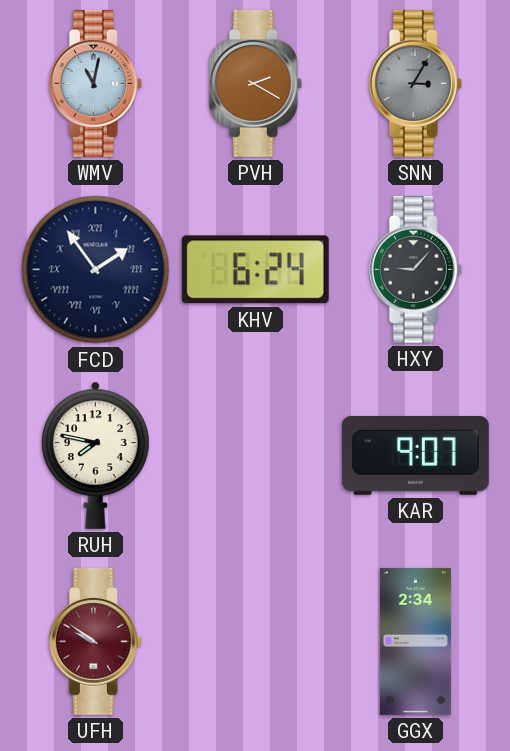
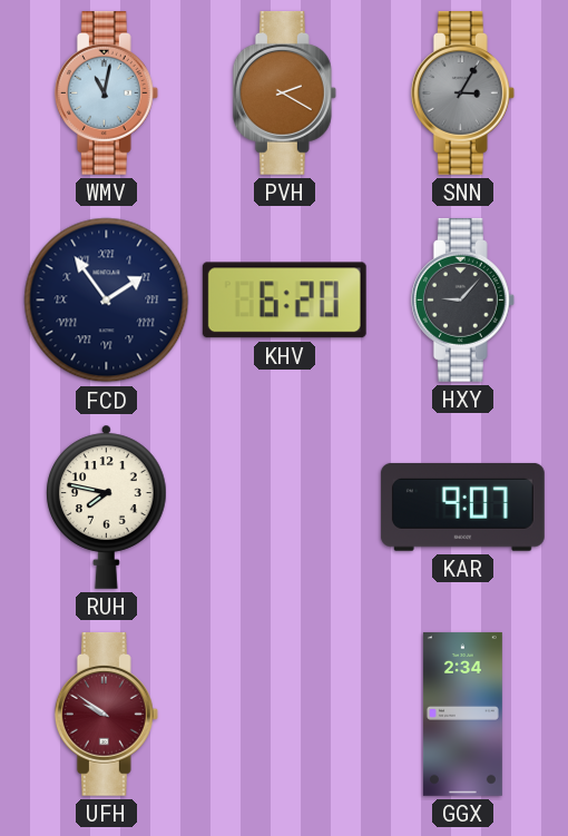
KHV: 6:24 -> 6:20 (284, 301)
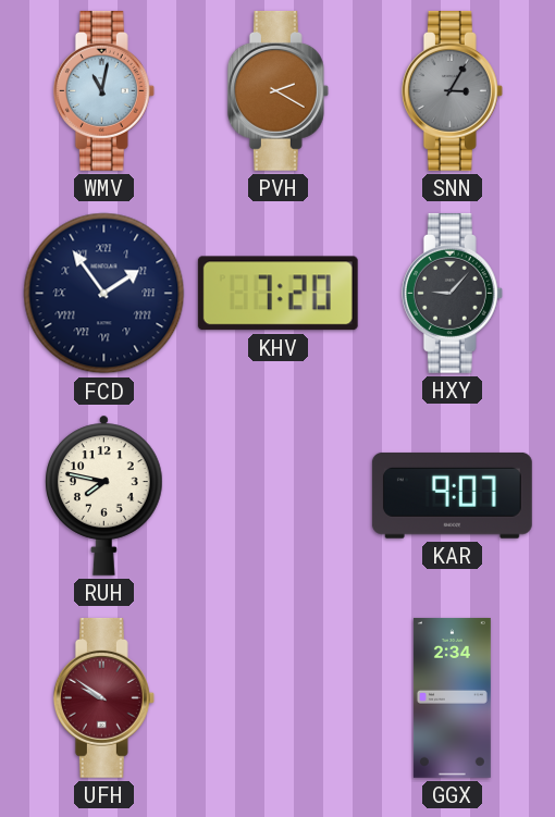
KHV: 6:20 -> 7:20 (277, 294)
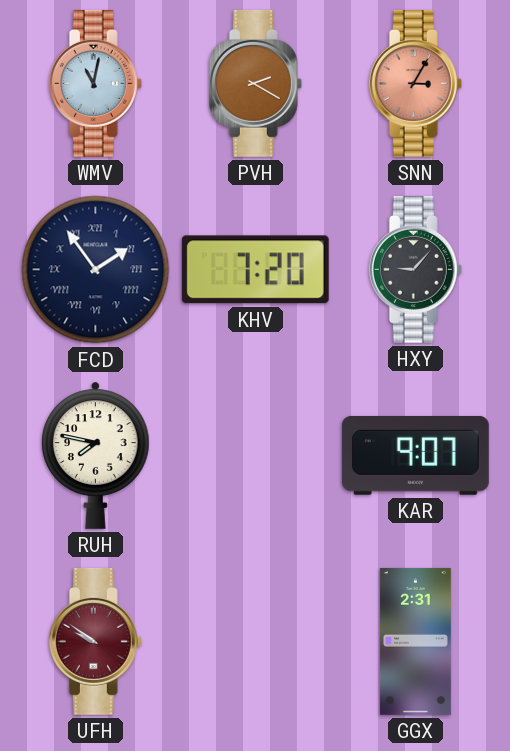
SNN dial: grey -> salmon (415, 83)
GGX: 2:34 -> 2:31 (415, 642)
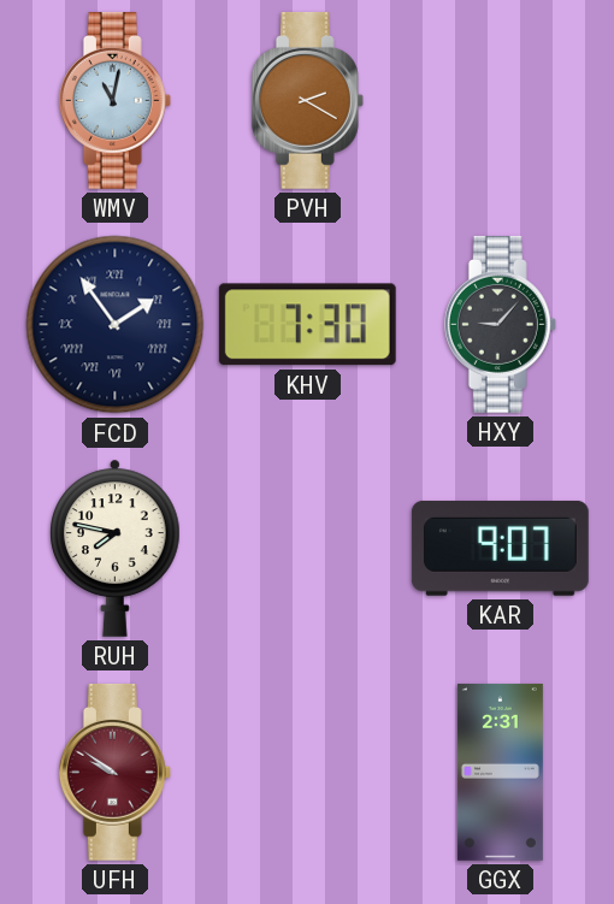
SNN: 3:05 -> none (415, 83)
KHV: 7:20 -> 7:30 (307, 325)
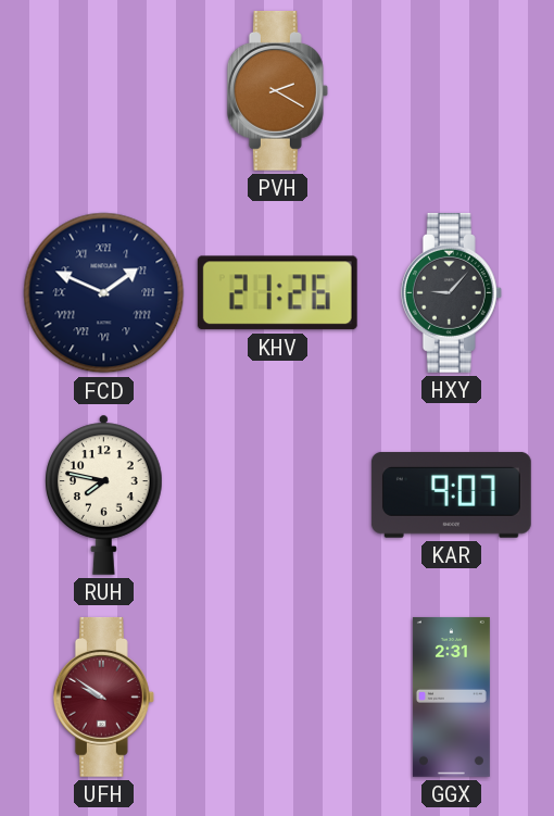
WMV: 11:02 -> none (114, 100)
FCD: 1:54 -> 1:49 (104, 293)
KHV: 7:30 -> 21:26 (277, 293)
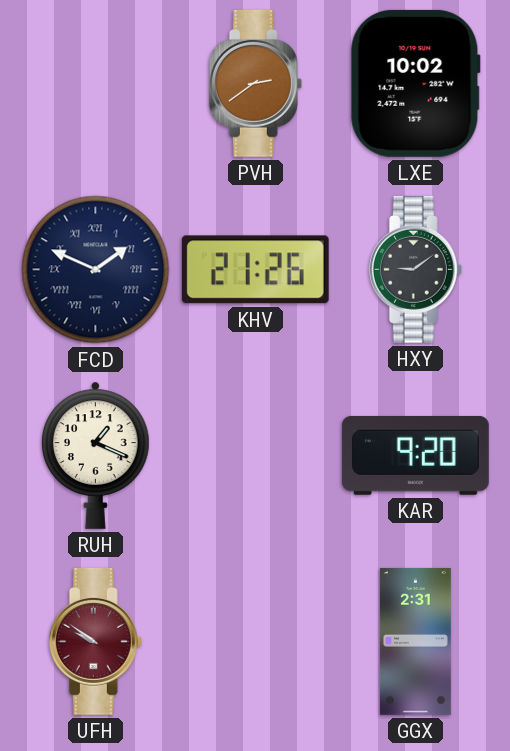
PVH: 2:20 -> 2:39 (255, 83)
LXE: none -> 10:02 (415, 83)
HXY: 9:07 -> 9:09 (415, 269)
RUH: 7:47 -> 1:19 (96, 455)
KAR: 9:07 -> 9:20 (415, 455)
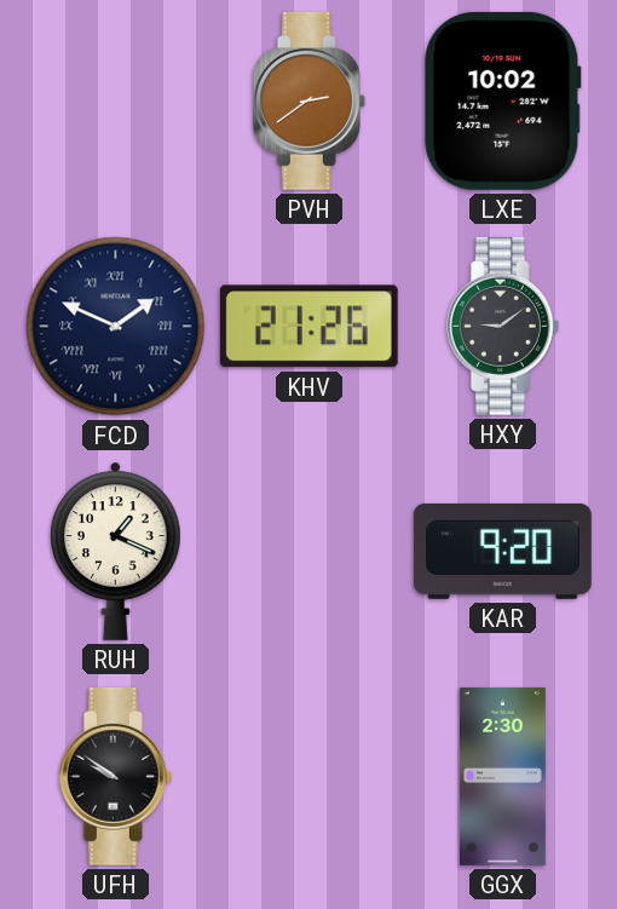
UFH dial: burgundy -> black (115, 776)
GGX: 2:31 -> 2:30 (502, 777)
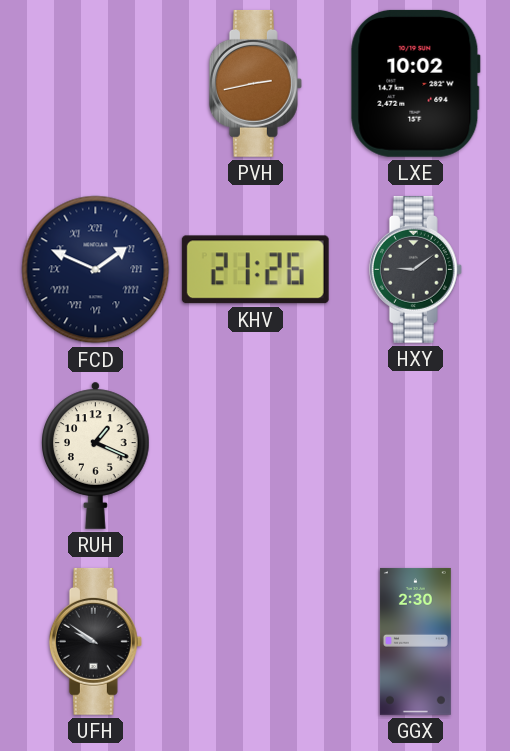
PVH: 2:39 -> 2:43 (255, 83)
KAR: 9:20 -> none (502, 551)
